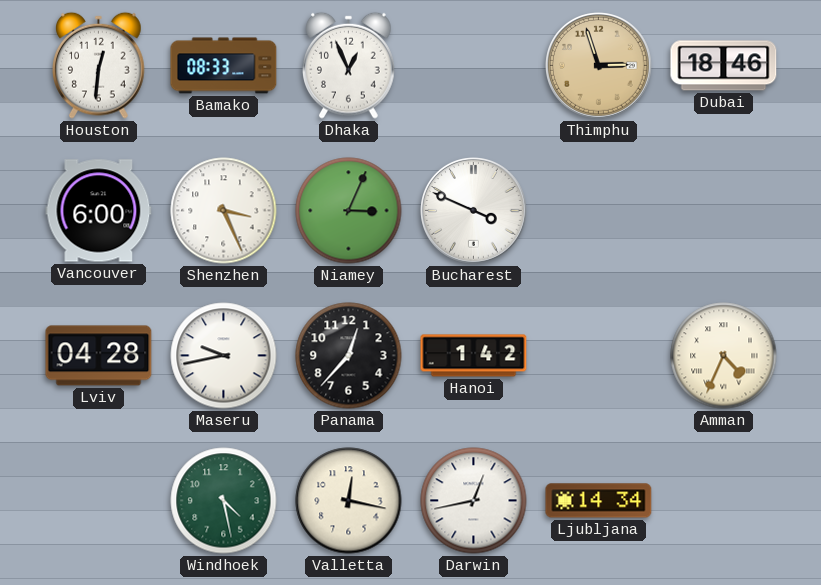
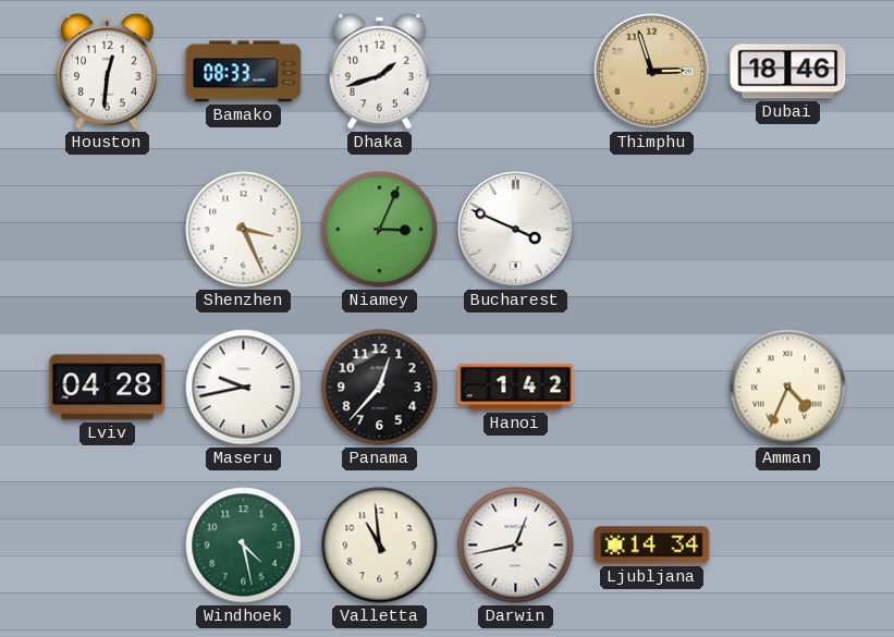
Dhaka: 12:56 -> 1:42 (380, 71)
Vancouver: 6:00 -> none (99, 211)
Valletta: 12:17 -> 10:59 (380, 546)
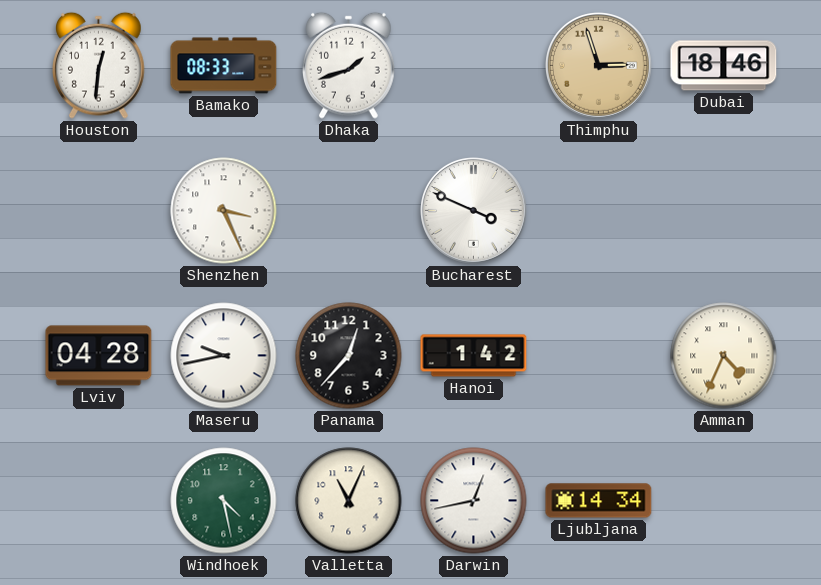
Niamey: 3:04 -> none (380, 230)
Valletta: 10:59 -> 11:04 (349, 501)
